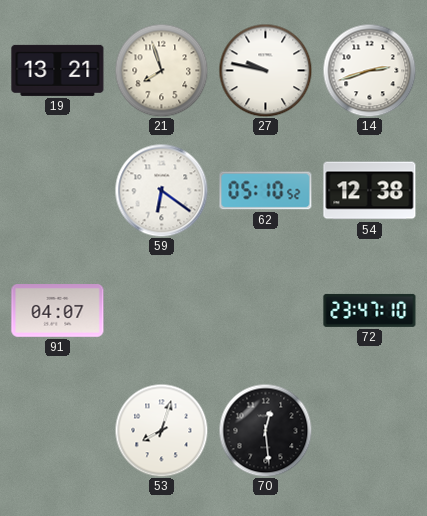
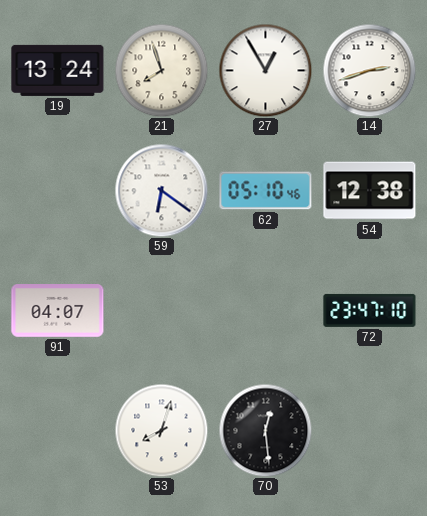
19: 13:21 -> 13:24 (58, 70)
27: 9:47 -> 12:55 (265, 70)
62: 05:10:52 -> 05:10:46 (266, 191)
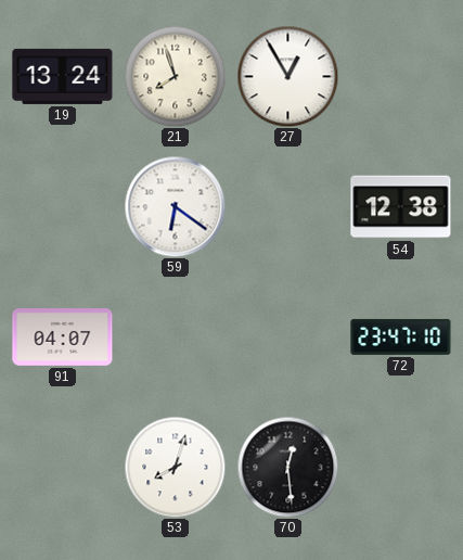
14: 2:42 -> none (369, 70)
62: 05:10 -> none (266, 191)
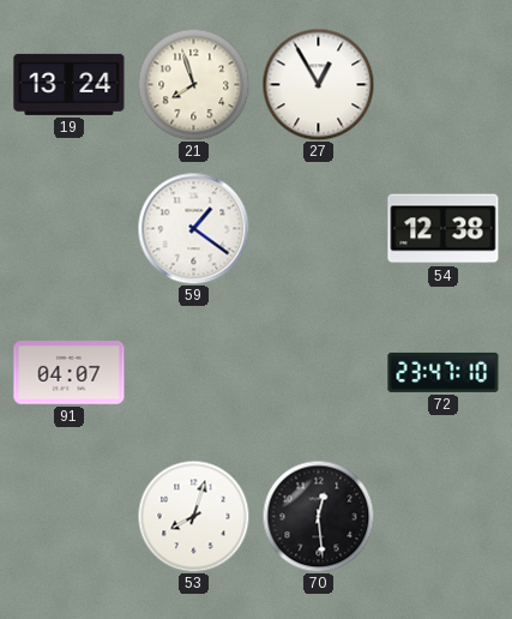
59: 6:21 -> 1:21 (193, 228)
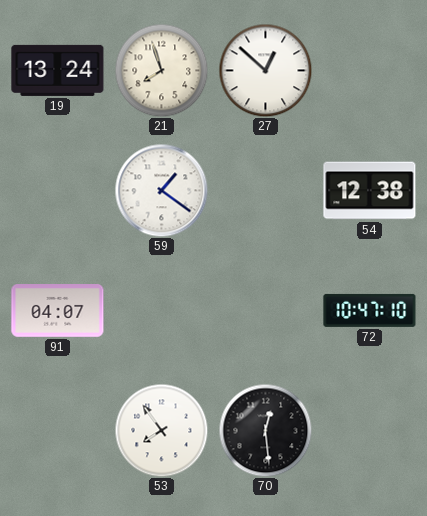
27: 12:55 -> 12:52 (265, 70)
72: 23:47 -> 10:47 (370, 310)
53: 8:03 -> 7:54 (161, 430)
